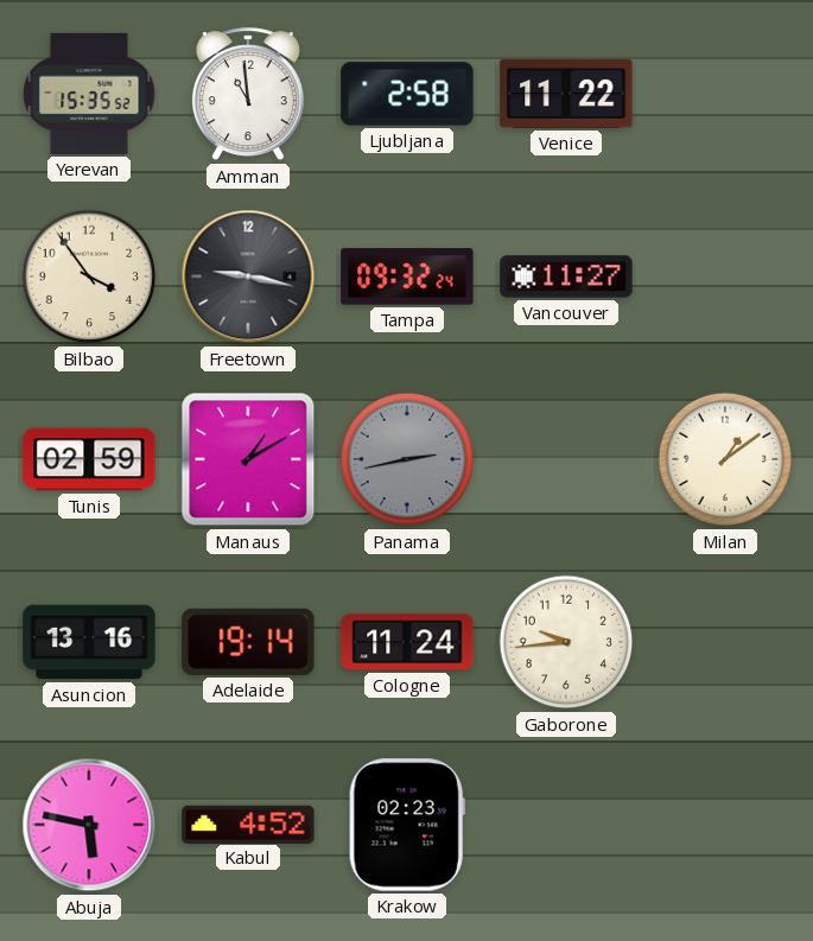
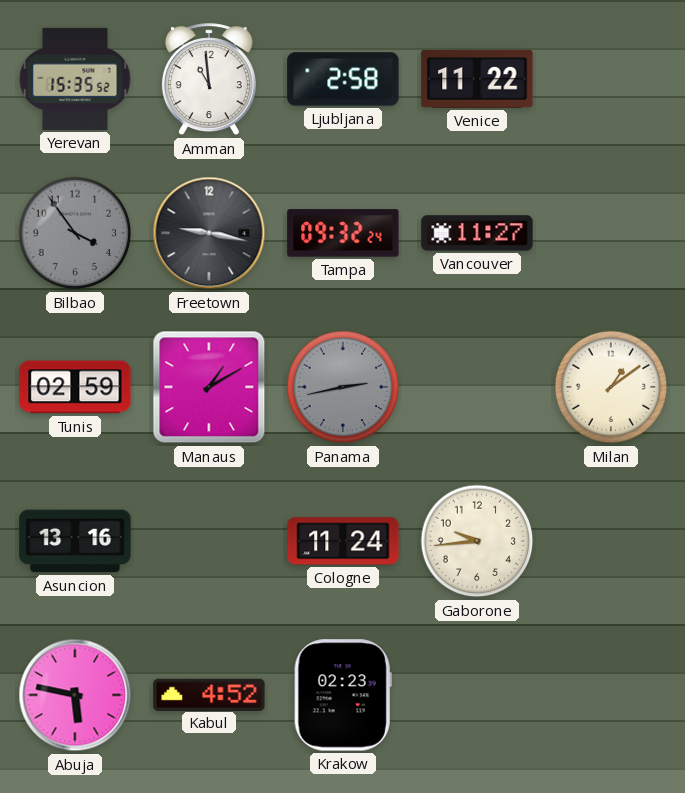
Bilbao dial: cream -> grey (75, 233)
Adelaide: 19:14 -> none (248, 642)
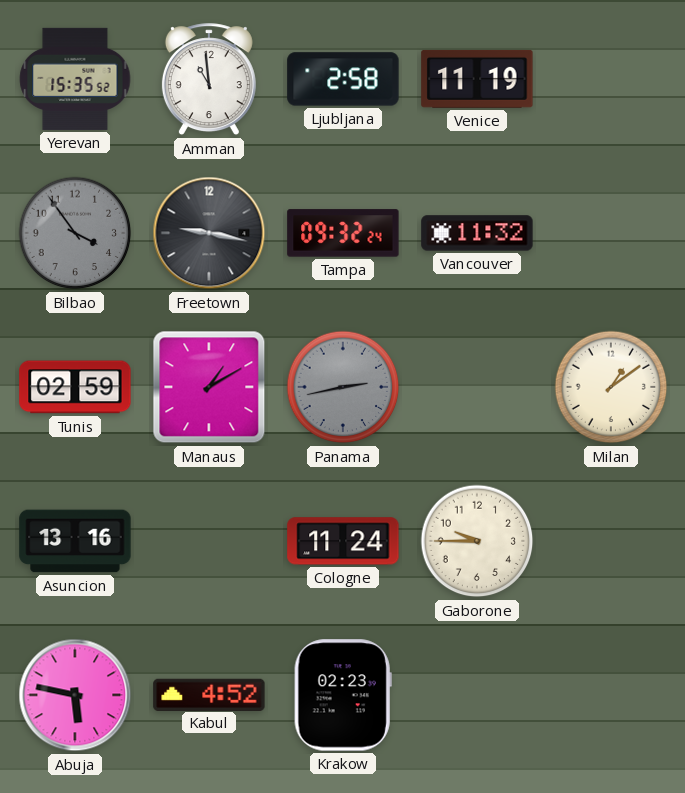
Venice: 11:22 -> 11:19 (477, 79)
Vancouver: 11:27 -> 11:32 (477, 233)
Gaborone: 9:44 -> 9:45 (477, 541)
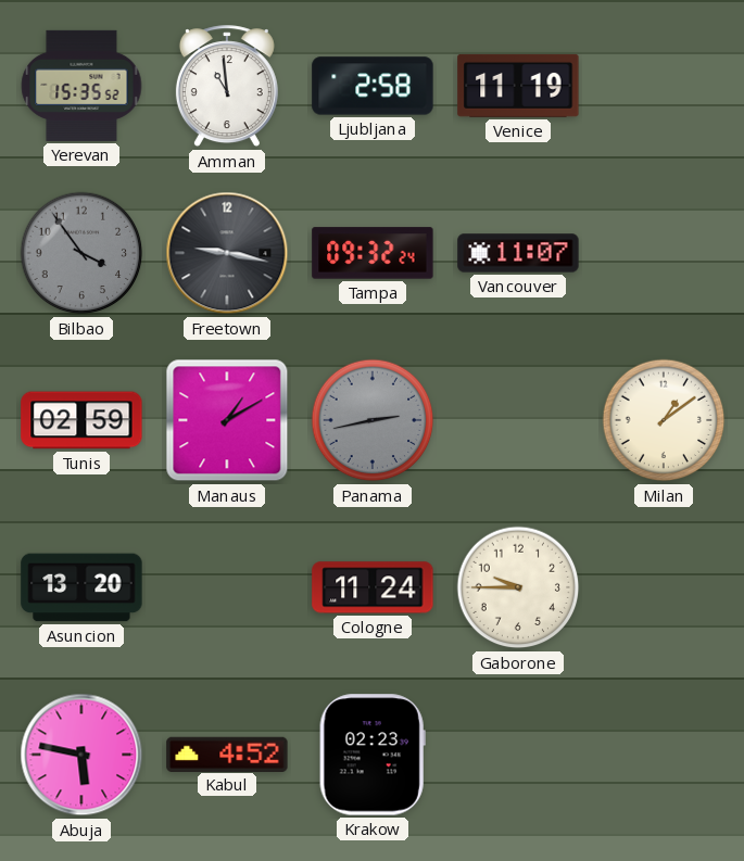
Vancouver: 11:32 -> 11:07 (518, 253)
Asuncion: 13:16 -> 13:20 (81, 587)
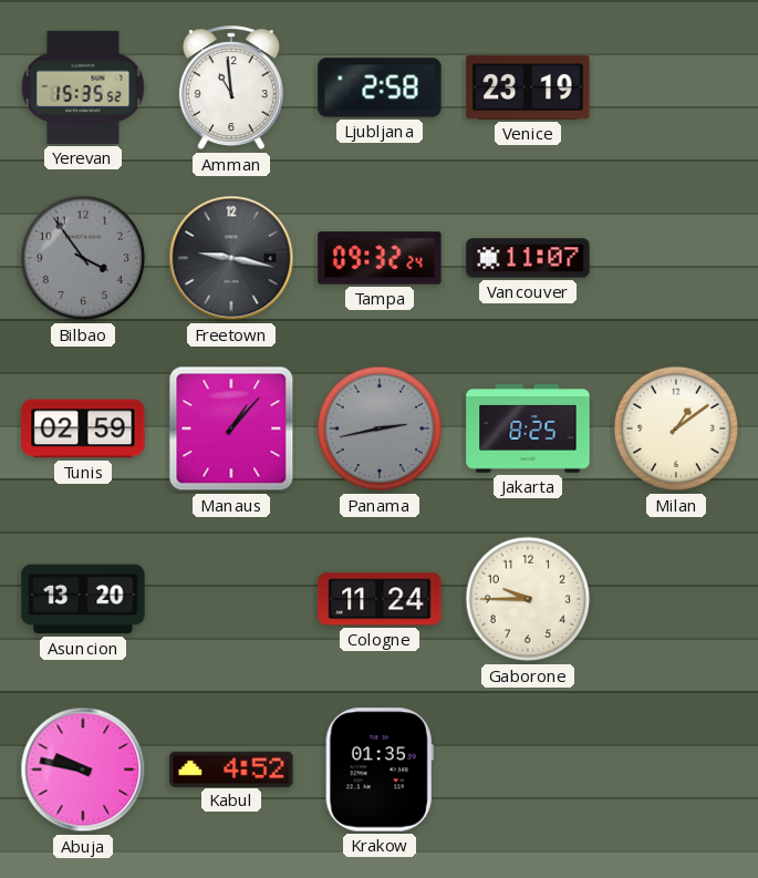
Venice: 11:19 -> 23:19 (528, 87)
Manaus: 1:10 -> 1:07 (231, 428)
Jakarta: none -> 8:25 (528, 428)
Abuja: 5:47 -> 9:47 (83, 769)
Krakow: 02:23 -> 01:35 (380, 769)
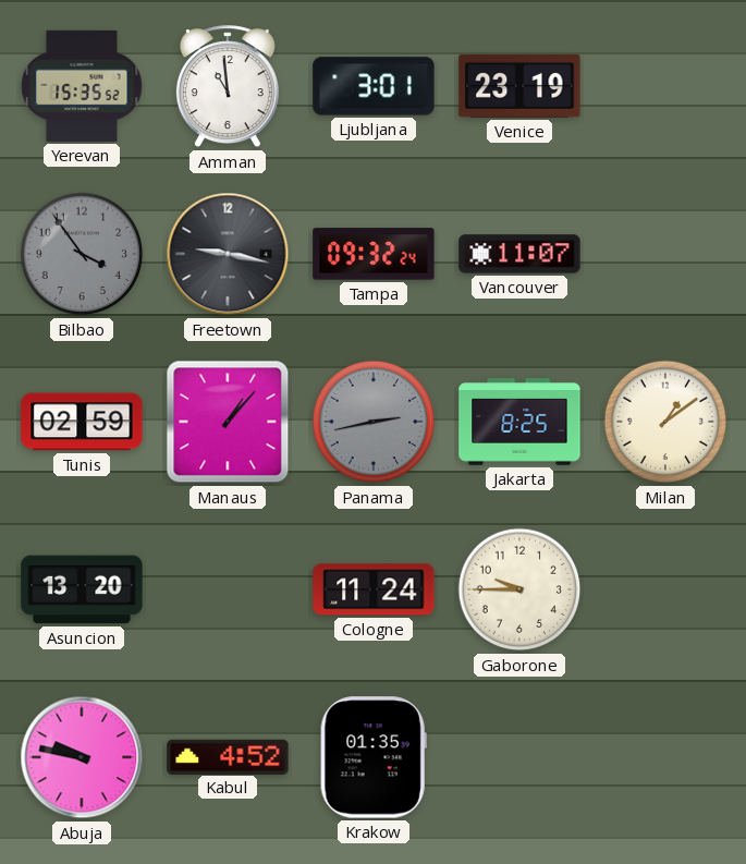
Ljubljana: 2:58 -> 3:01 (374, 86)
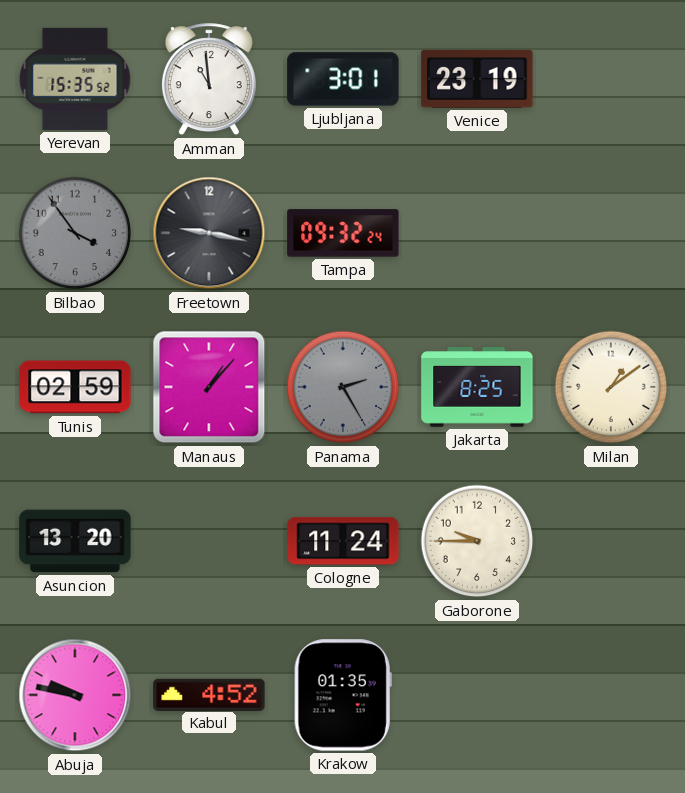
Vancouver: 11:07 -> none (519, 254)
Panama: 2:43 -> 2:25 (343, 387)
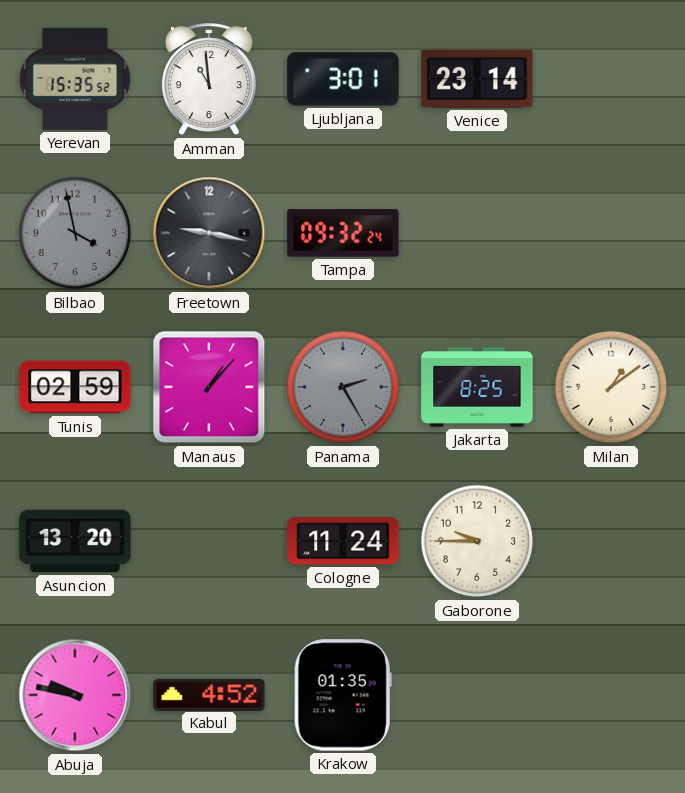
Venice: 23:19 -> 23:14 (477, 79)
Bilbao: 3:54 -> 3:58 (75, 233)
